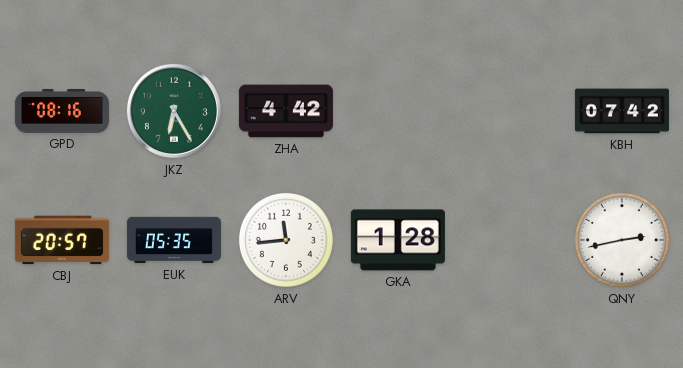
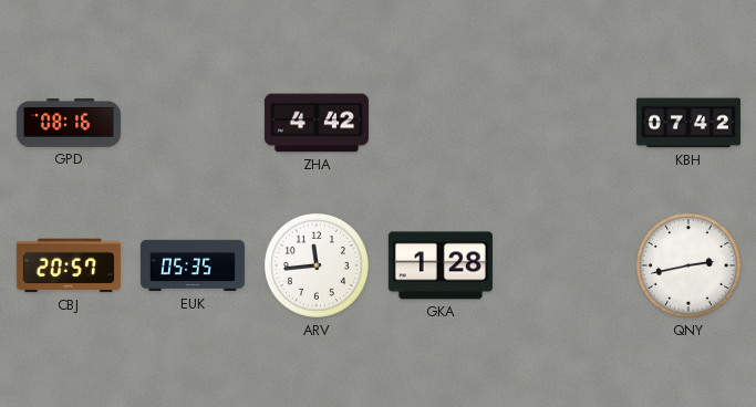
JKZ: 6:25 -> none (174, 111)
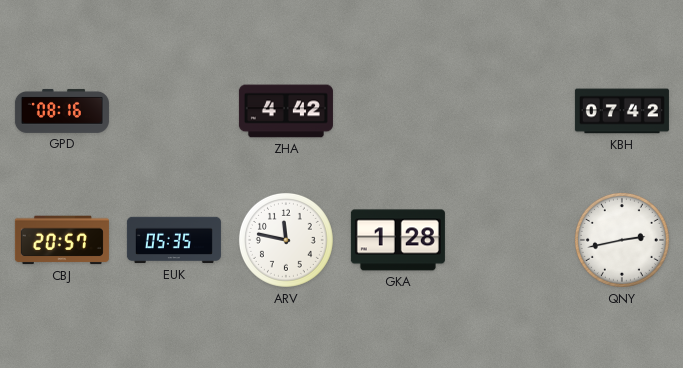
ARV: 11:44 -> 11:47 (286, 240)
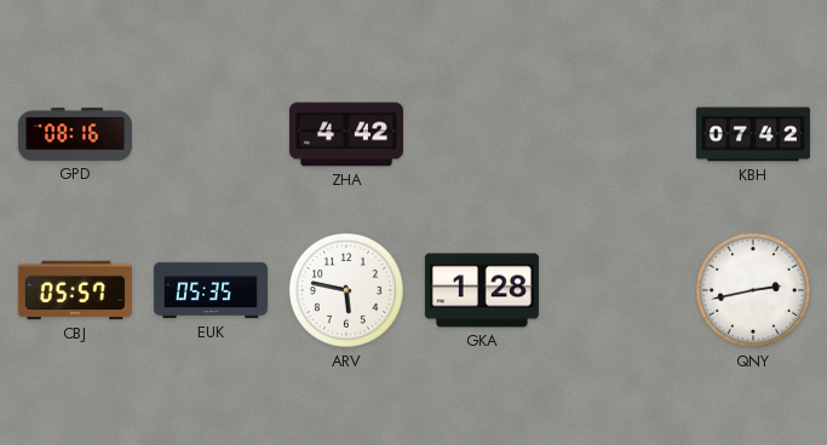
CBJ: 20:57 -> 05:57 (75, 290)
ARV: 11:47 -> 5:47 (346, 290)
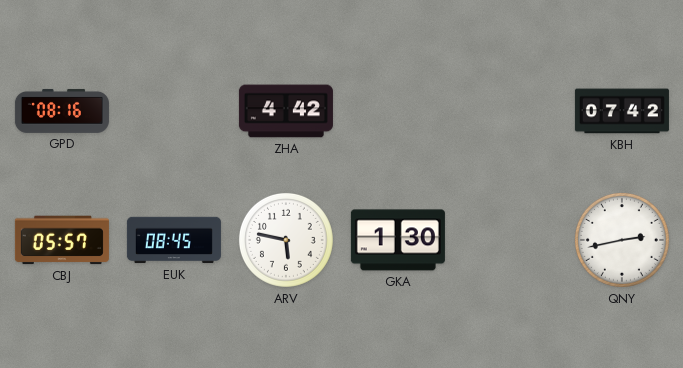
EUK: 05:35 -> 08:45 (174, 240)
GKA: 1:28 -> 1:30 (398, 240)
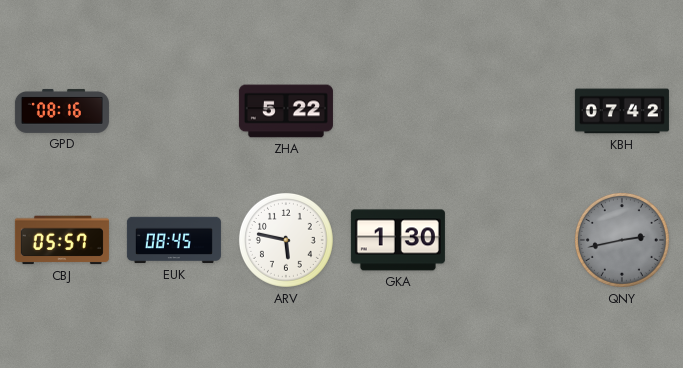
ZHA: 4:42 -> 5:22 (286, 111)
QNY dial: white -> grey (622, 240)
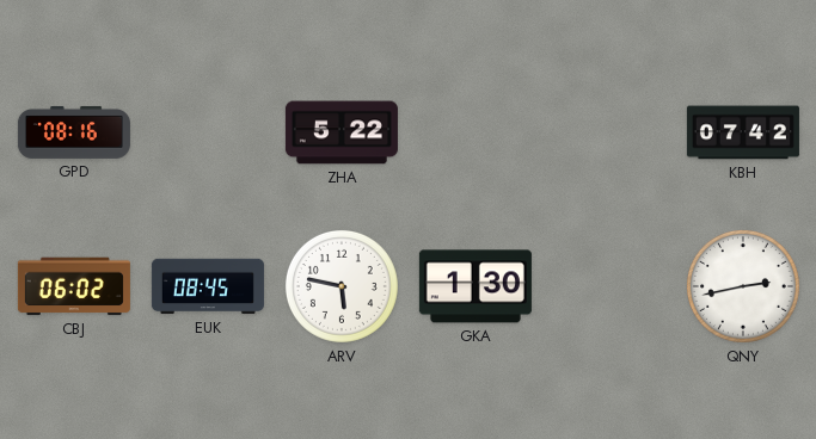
CBJ: 05:57 -> 06:02 (74, 286)
QNY dial: grey -> white (743, 286)
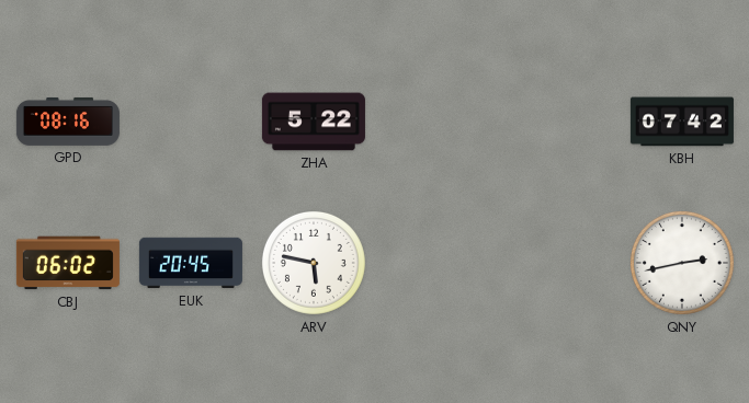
EUK: 08:45 -> 20:45 (191, 263)
GKA: 1:30 -> none (476, 286)
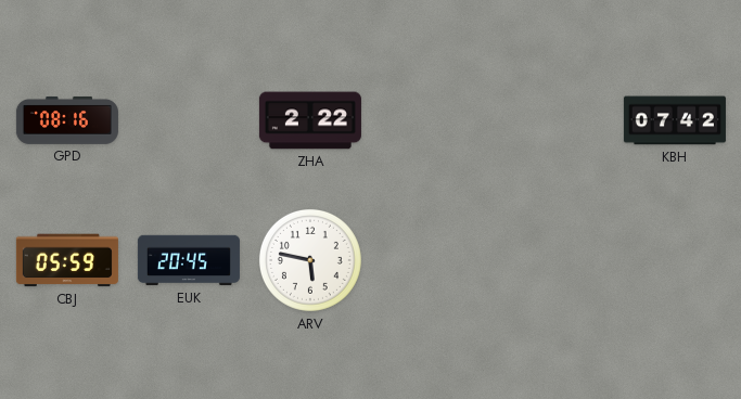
ZHA: 5:22 -> 2:22 (310, 120)
CBJ: 06:02 -> 05:59 (67, 260)
QNY: 2:43 -> none (682, 263)
